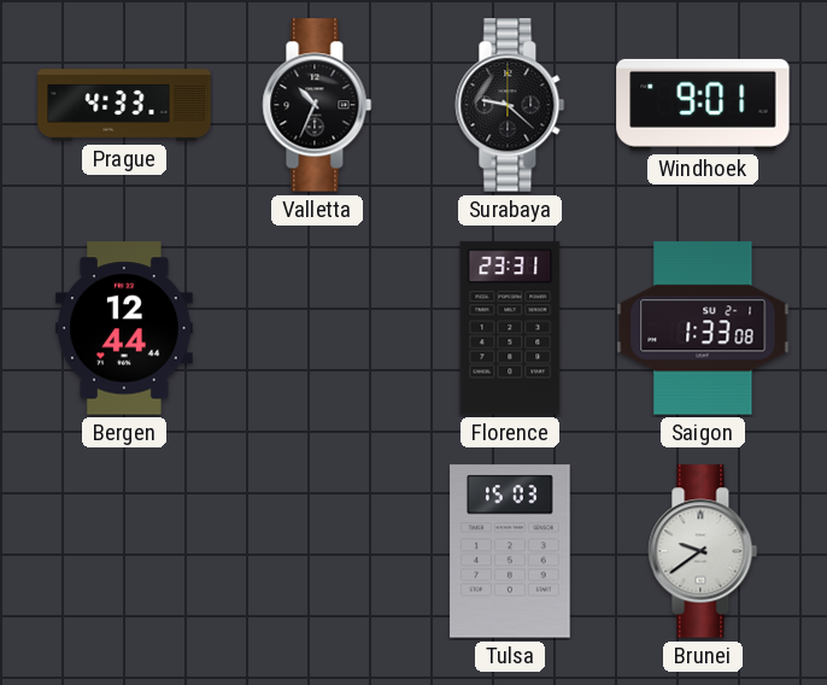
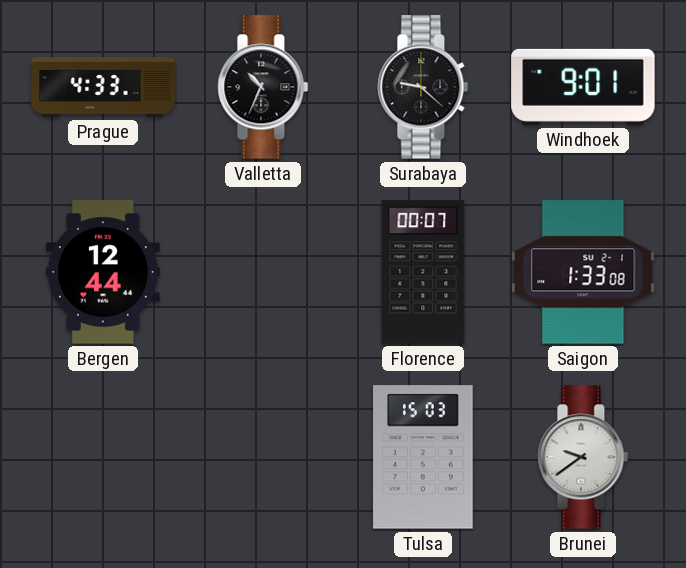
Florence: 23:31 -> 00:07 (423, 272)
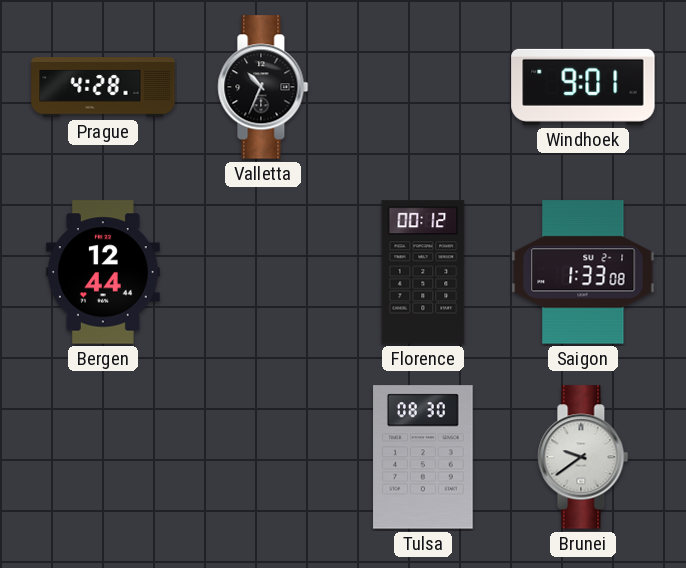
Prague: 4:33 -> 4:28 (103, 87)
Surabaya: 9:22 -> none (423, 87)
Florence: 00:07 -> 00:12 (423, 272)
Tulsa: 15:03 -> 08:30 (423, 457)
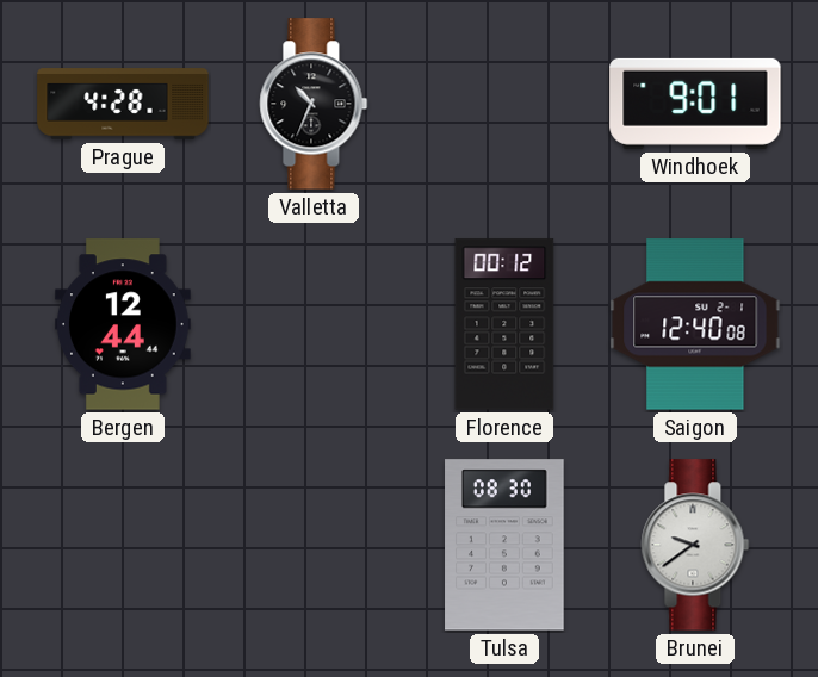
Saigon: 1:33 -> 12:40 (695, 324)
